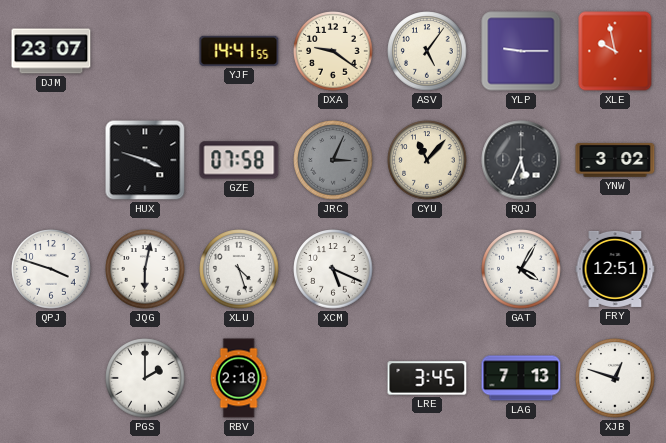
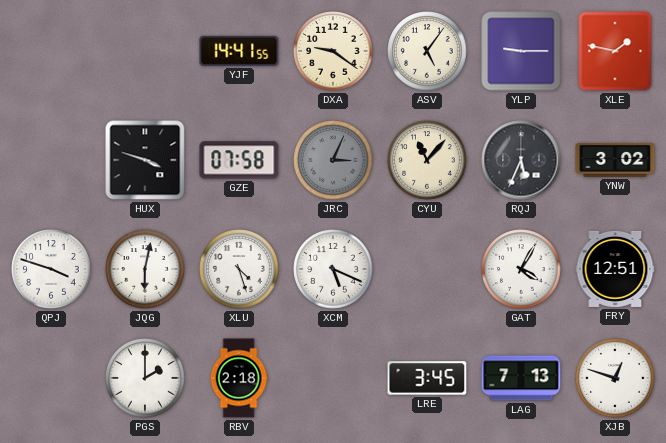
DJM: 23:07 -> none (51, 51)
XLE: 9:58 -> 1:47 (615, 51)
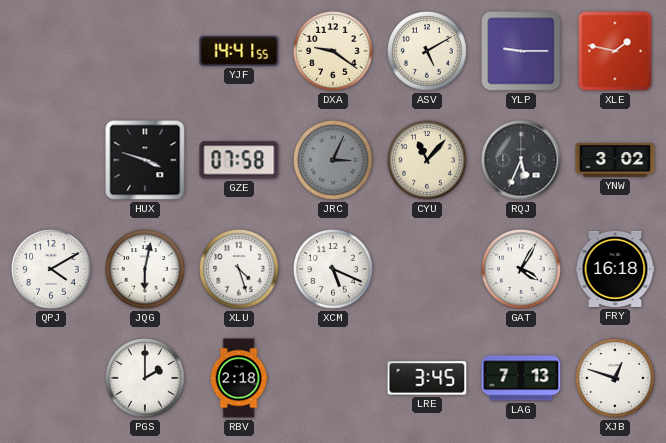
ASV: 5:06 -> 5:10 (427, 51)
QPJ: 3:48 -> 4:10 (51, 269)
FRY: 12:51 -> 16:18 (615, 269)
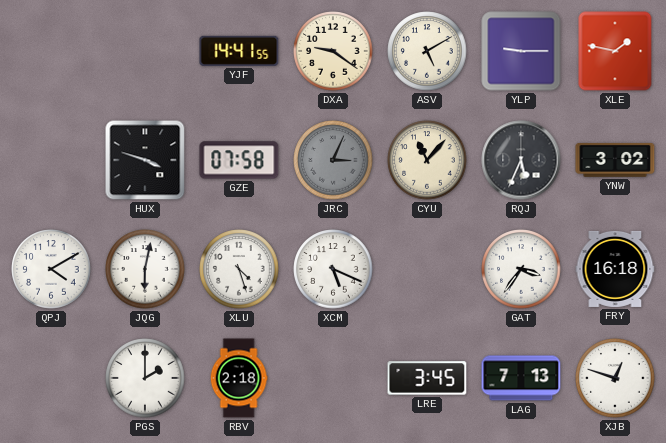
GAT: 4:05 -> 3:36 (521, 269)
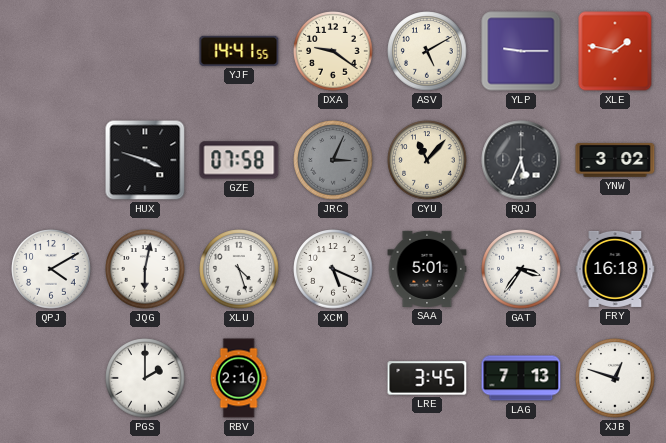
SAA: none -> 5:01 (427, 269)
RBV: 2:18 -> 2:16 (239, 378)
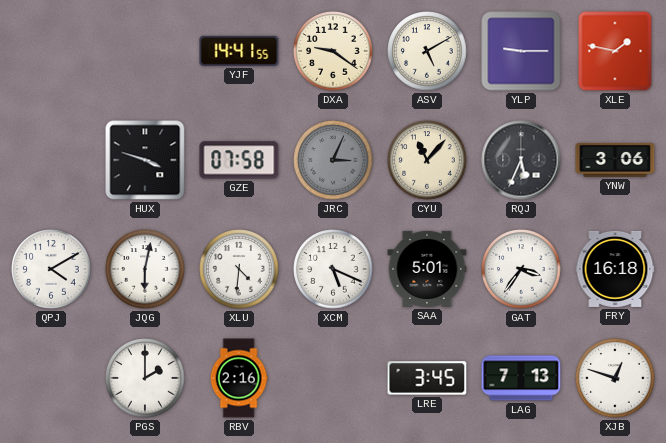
YNW: 3:02 -> 3:06 (615, 160)
XLU: 4:27 -> 4:31 (239, 269)
